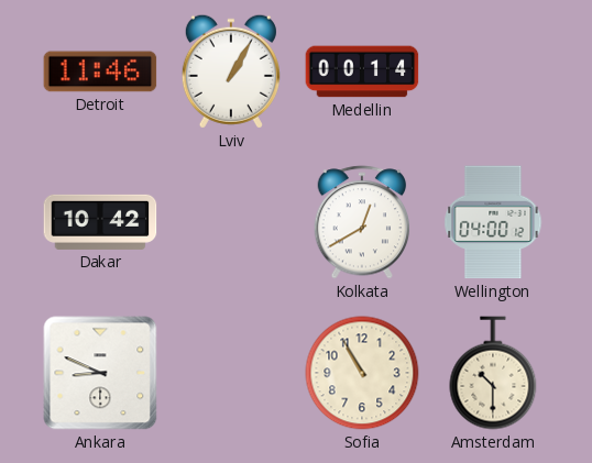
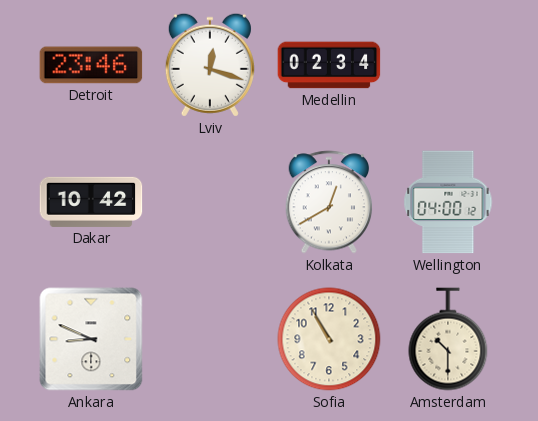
Detroit: 11:46 -> 23:46 (91, 65)
Lviv: 1:05 -> 12:18 (210, 65)
Medellin: 00:14 -> 02:34 (329, 65)
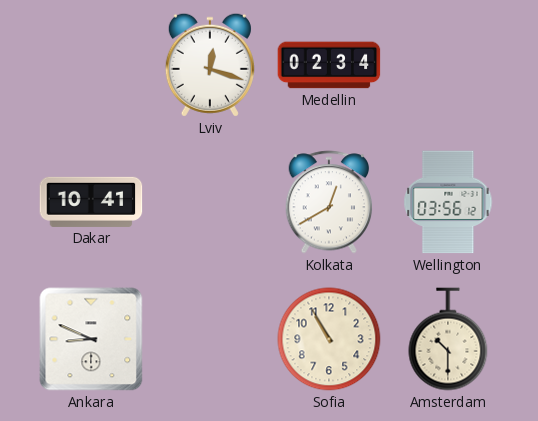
Detroit: 23:46 -> none (91, 65)
Dakar: 10:42 -> 10:41 (91, 202)
Wellington: 04:00 -> 03:56 (448, 202)
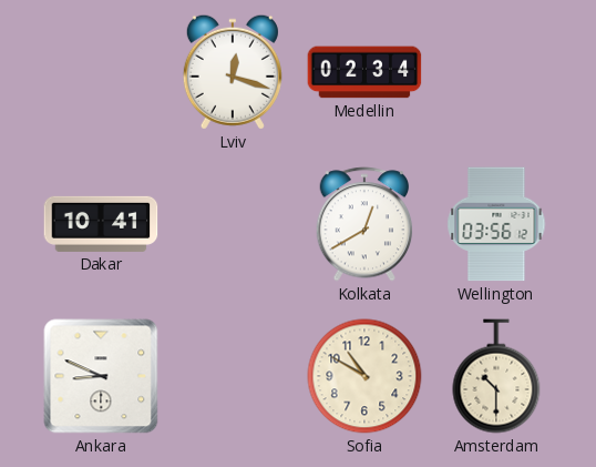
Sofia: 10:55 -> 10:50 (364, 376)
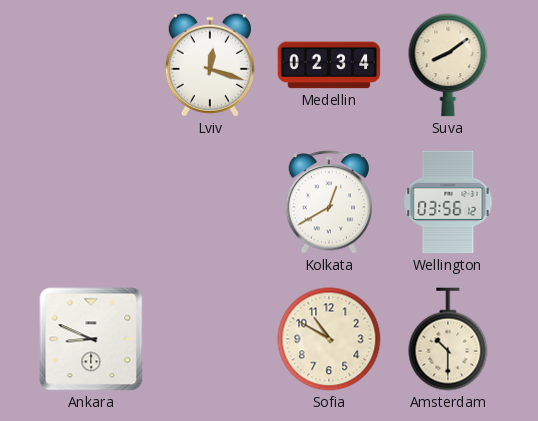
Suva: none -> 8:09 (448, 65)
Dakar: 10:41 -> none (101, 224)
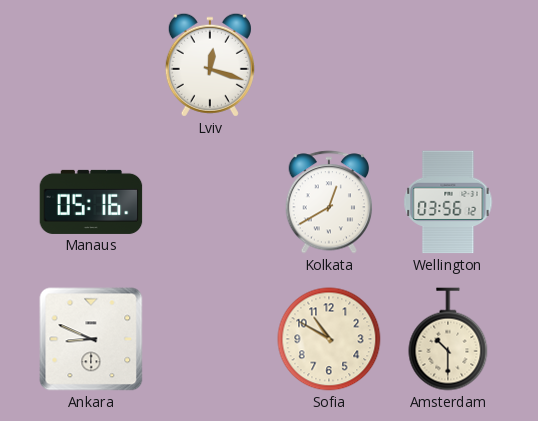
Medellin: 02:34 -> none (329, 65)
Suva: 8:09 -> none (448, 65)
Manaus: none -> 05:16 (91, 202)
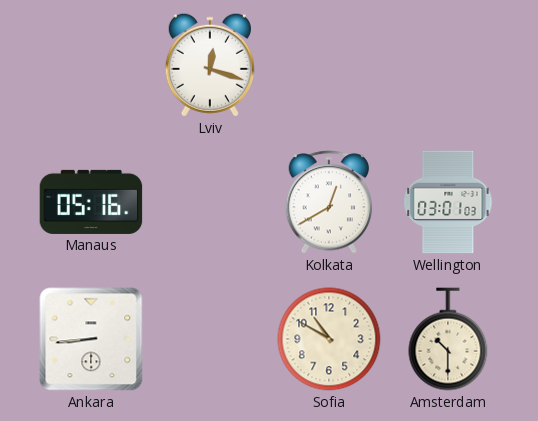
Wellington: 03:56 -> 03:01 (448, 202)
Ankara: 8:49 -> 8:44 (91, 339)
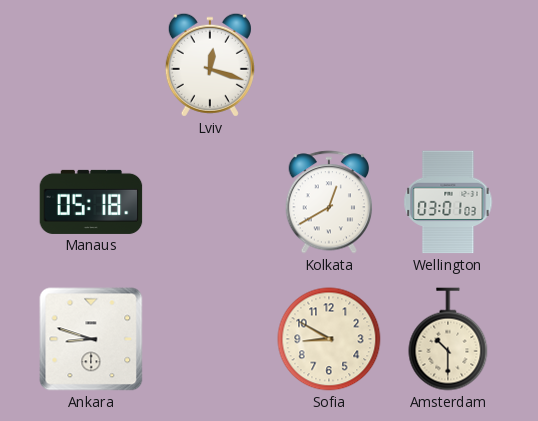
Manaus: 05:16 -> 05:18 (91, 202)
Ankara: 8:44 -> 8:48 (91, 339)
Sofia: 10:50 -> 8:50 (329, 339)
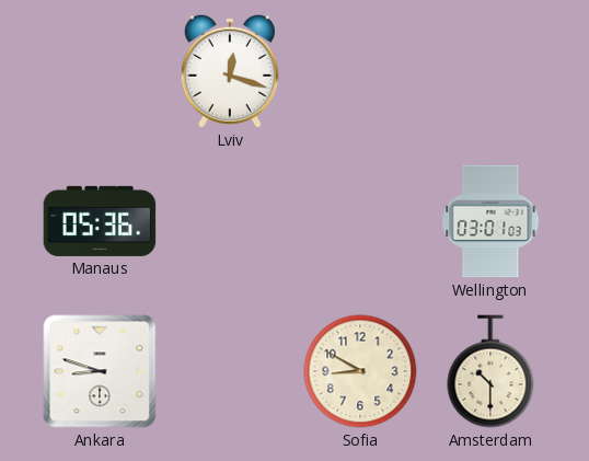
Manaus: 05:18 -> 05:36 (100, 221)
Kolkata: 12:40 -> none (329, 202)
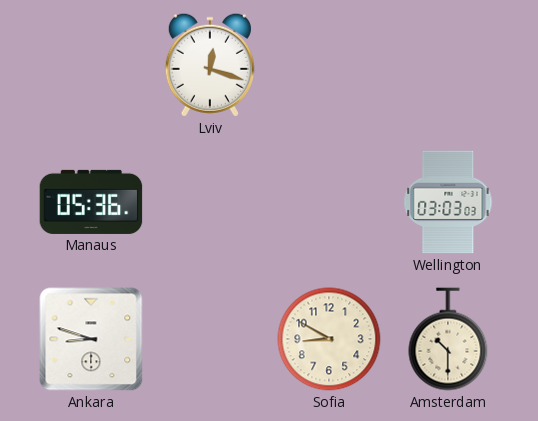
Wellington: 03:01 -> 03:03 (448, 202)
